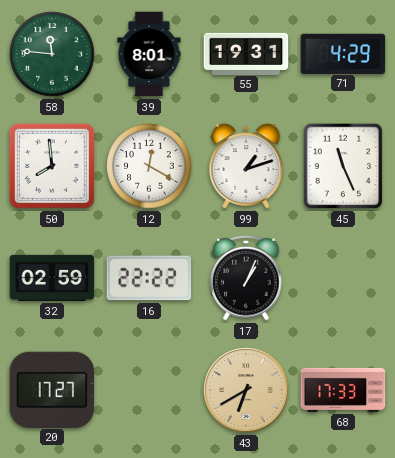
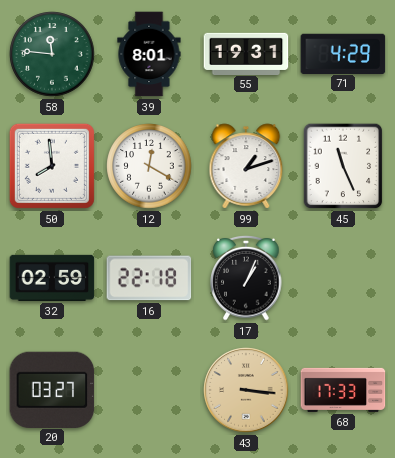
16: 22:22 -> 22:18 (149, 278)
20: 17:27 -> 03:27 (52, 389)
43: 6:40 -> 3:16 (246, 390)
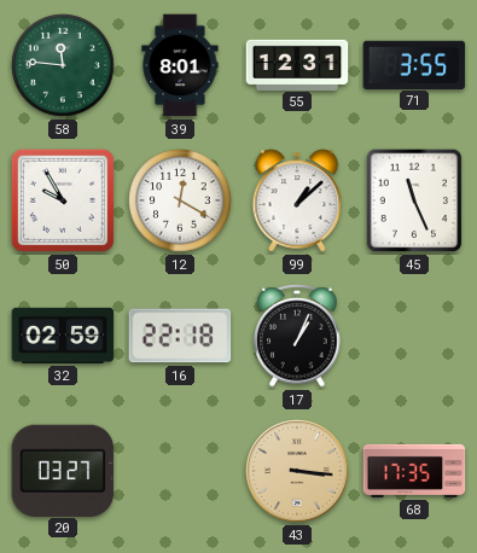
55: 19:31 -> 12:31 (297, 64)
71: 4:29 -> 3:55 (414, 64)
50: 7:59 -> 9:55 (63, 200)
99: 1:12 -> 1:08 (297, 200)
68: 17:33 -> 17:35 (414, 471)
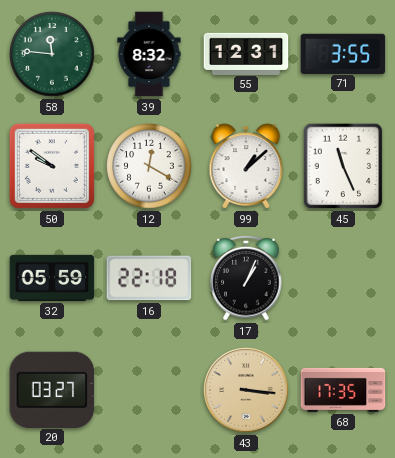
39: 8:01 -> 8:32 (149, 54)
50: 9:55 -> 9:51 (52, 166)
32: 02:59 -> 05:59 (52, 278)
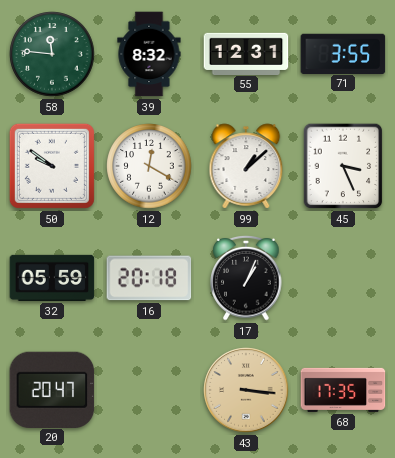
45: 11:26 -> 3:26 (343, 166)
16: 22:18 -> 20:18 (149, 278)
20: 03:27 -> 20:47 (52, 389)
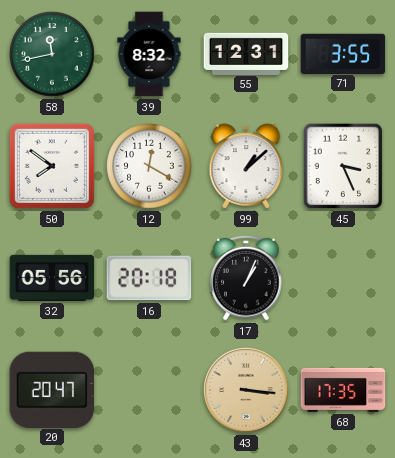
58: 11:46 -> 11:43 (52, 54)
50: 9:51 -> 7:51 (52, 166)
32: 05:59 -> 05:56 (52, 278)
